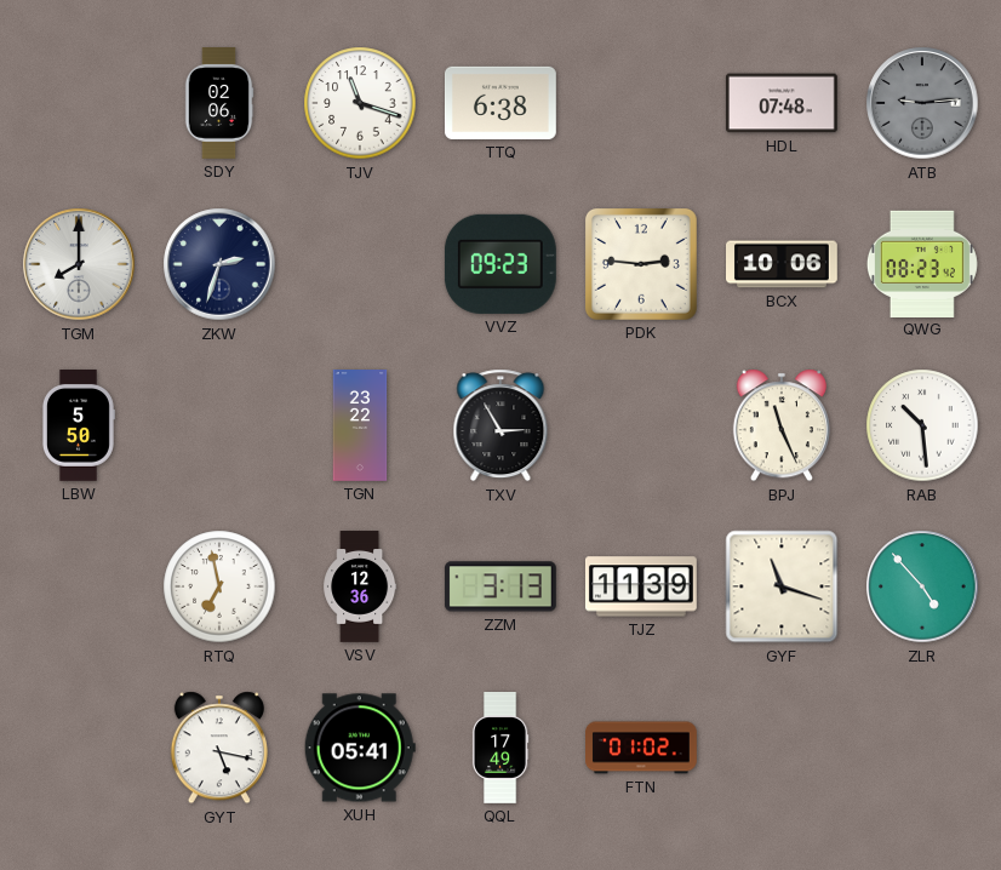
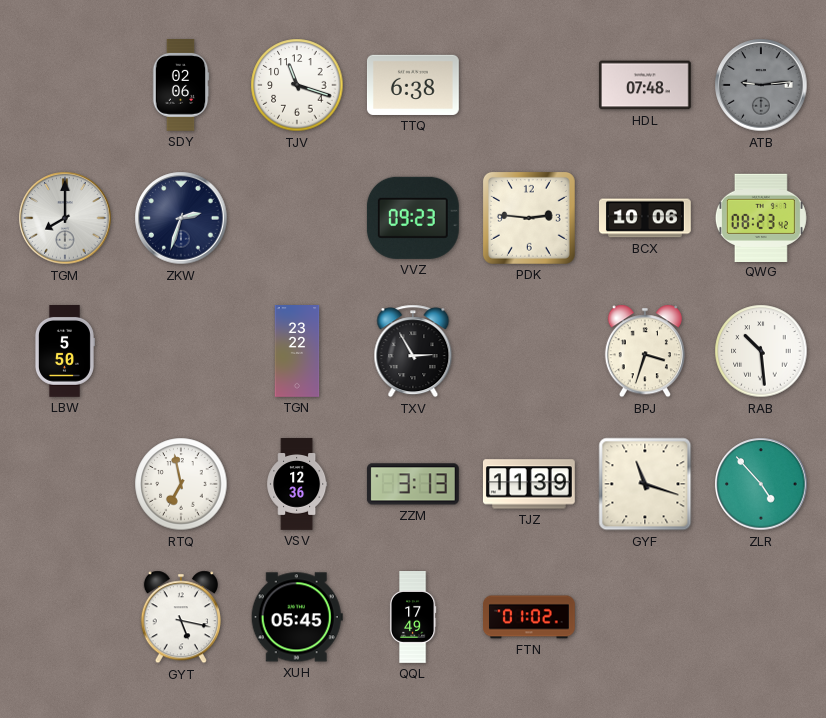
BPJ: 11:26 -> 3:33 (645, 351)
XUH: 05:41 -> 05:45 (297, 617)
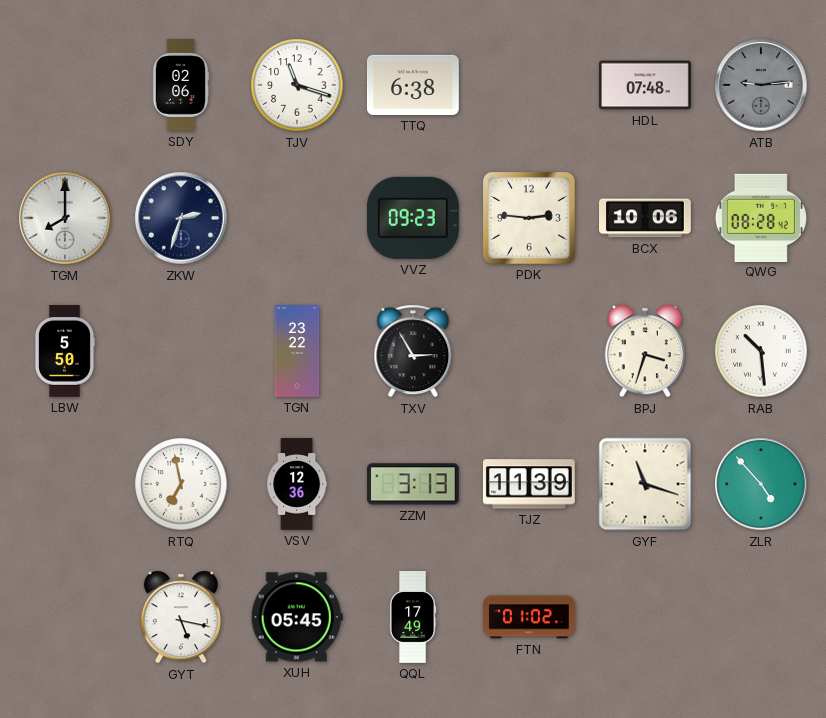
QWG: 08:23 -> 08:28 (761, 217)
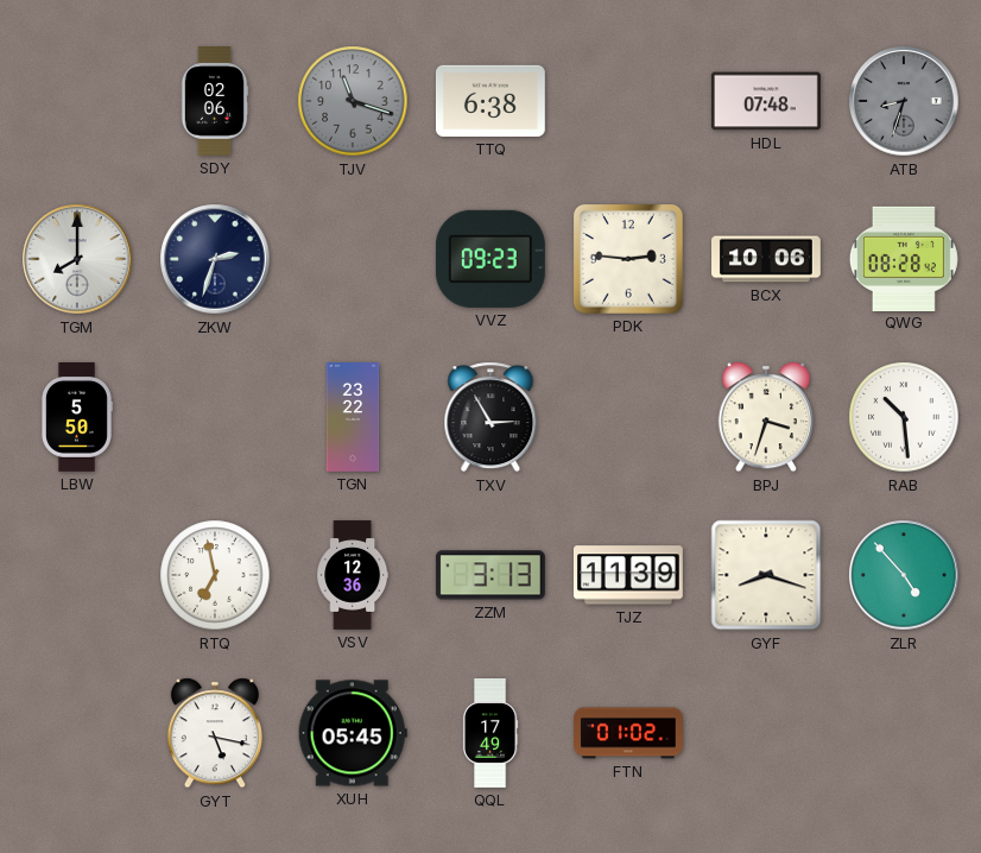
TJV dial: white -> grey (353, 101)
ATB: 9:14 -> 8:33 (904, 101)
GYF: 11:18 -> 8:18 (766, 575)
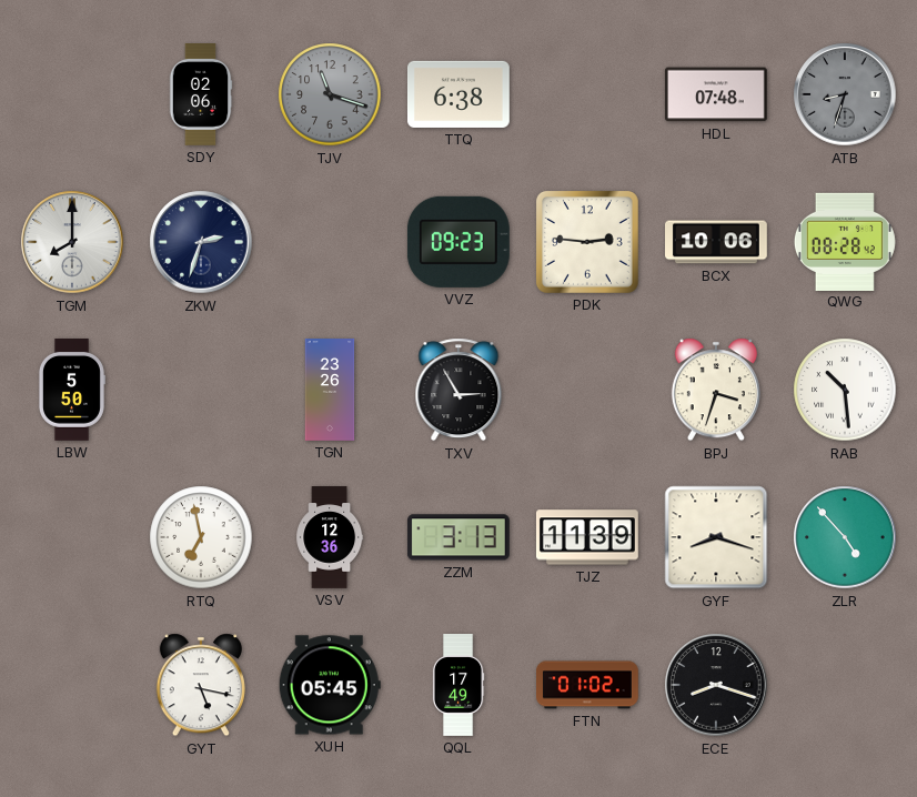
TGN: 23:22 -> 23:26 (330, 391)
ECE: none -> 8:18 (716, 685)
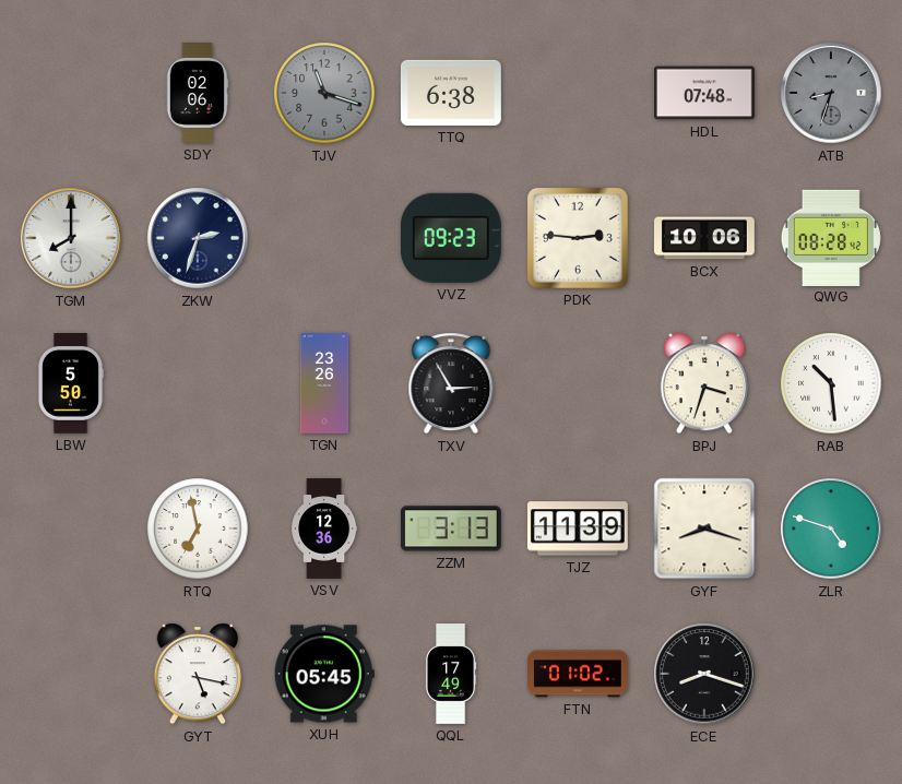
ZLR: 4:53 -> 4:48 (831, 528)
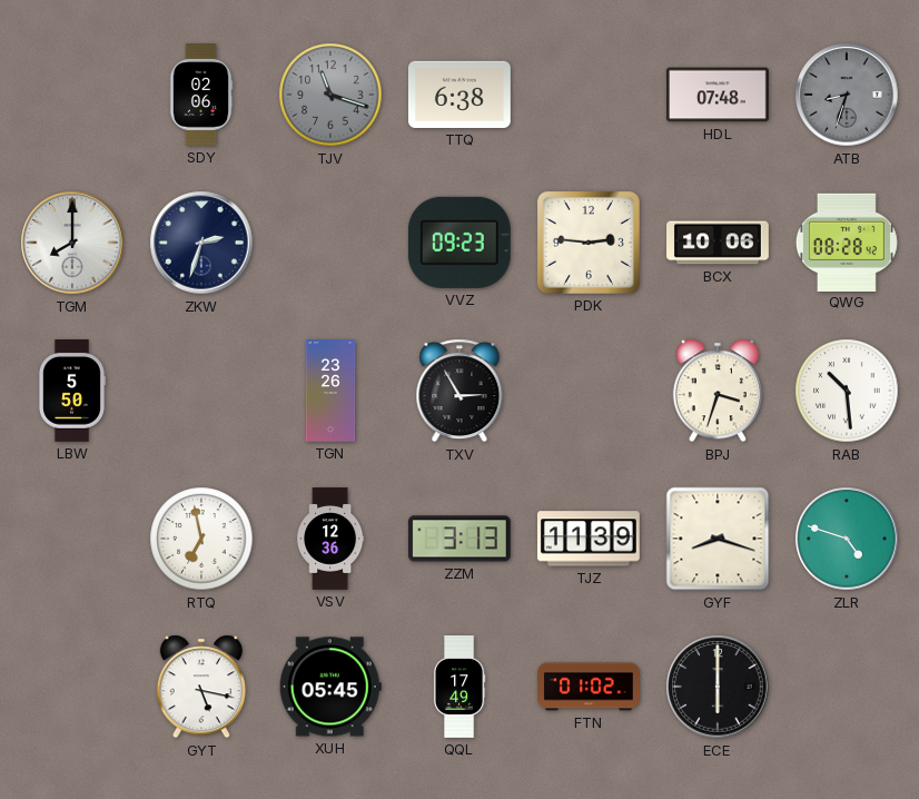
ECE: 8:18 -> 6:00 (718, 687)
